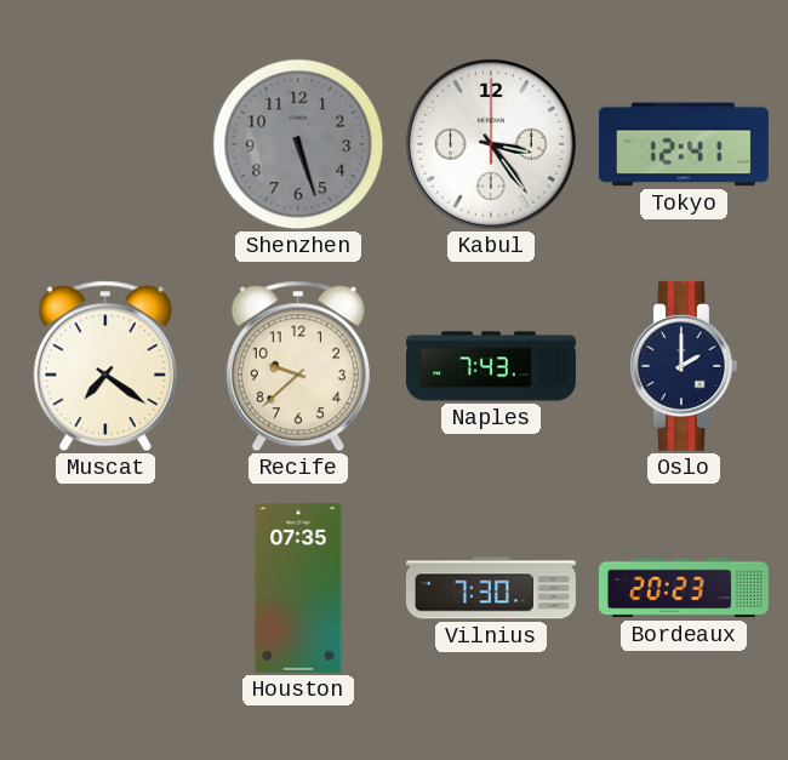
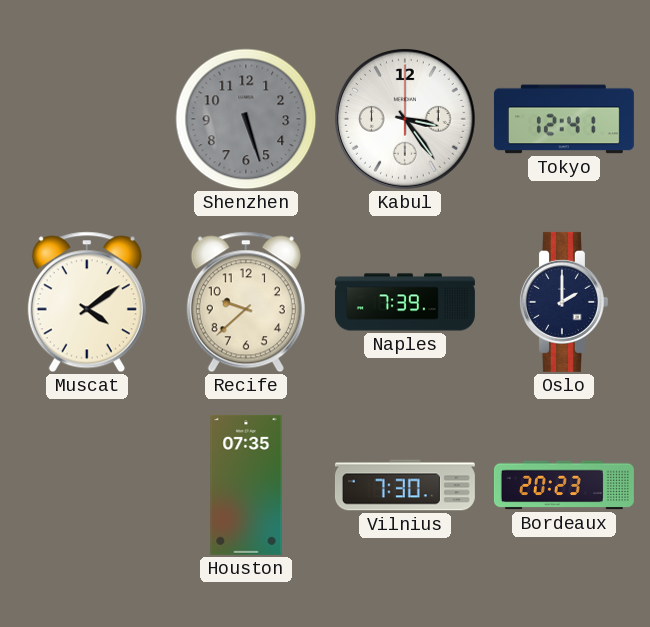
Muscat: 7:21 -> 4:09 (87, 302)
Naples: 7:43 -> 7:39 (405, 302)
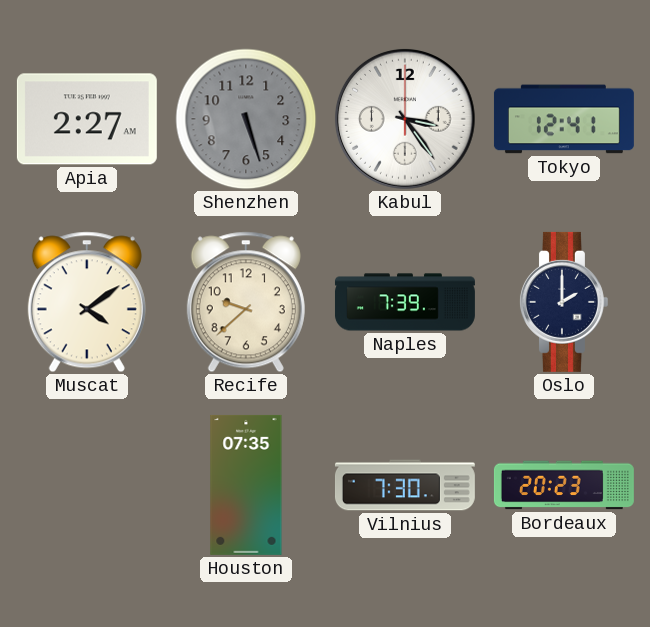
Apia: none -> 2:27 (87, 119)
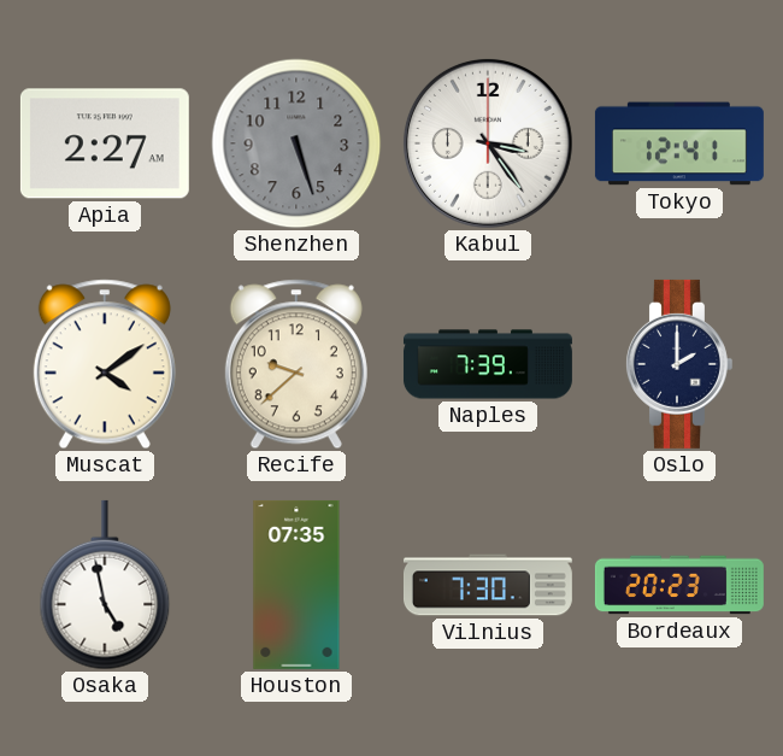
Osaka: none -> 4:58 (105, 585)
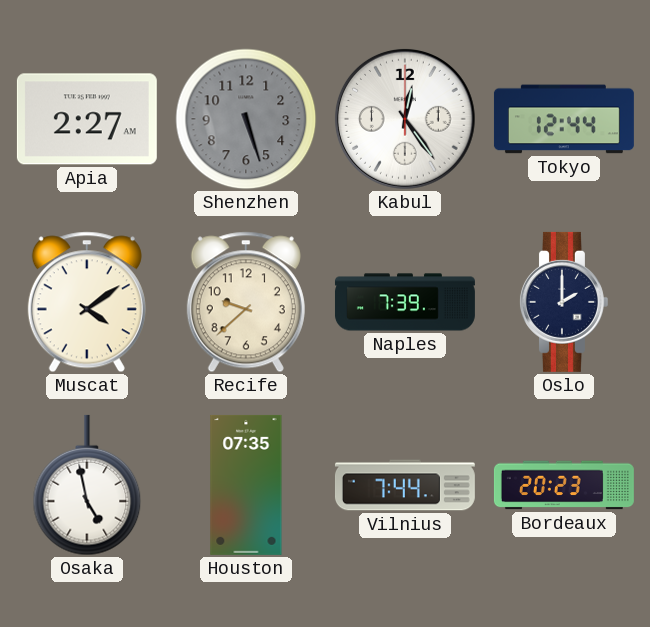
Kabul: 3:24 -> 12:24 (405, 119)
Tokyo: 12:41 -> 12:44 (564, 119)
Vilnius: 7:30 -> 7:44 (405, 485)
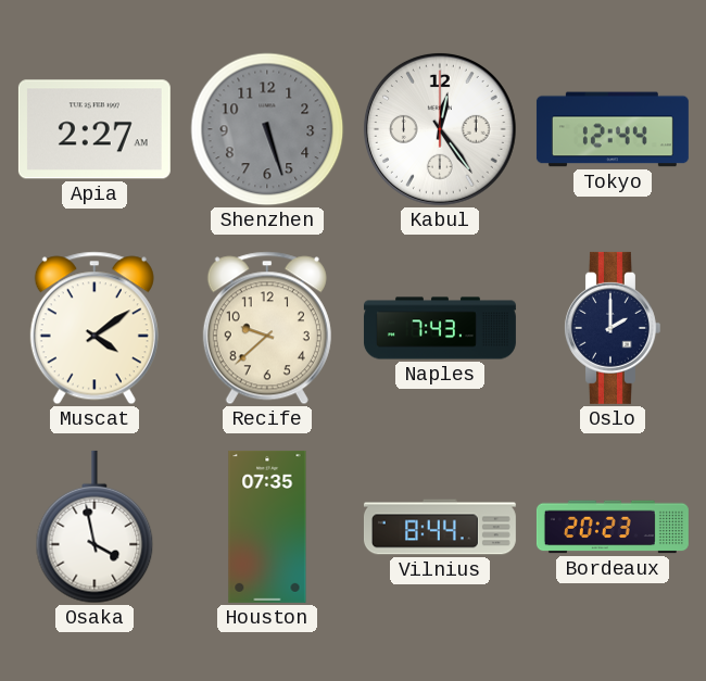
Naples: 7:39 -> 7:43 (440, 328)
Osaka: 4:58 -> 3:58 (94, 527)
Vilnius: 7:44 -> 8:44 (440, 527)
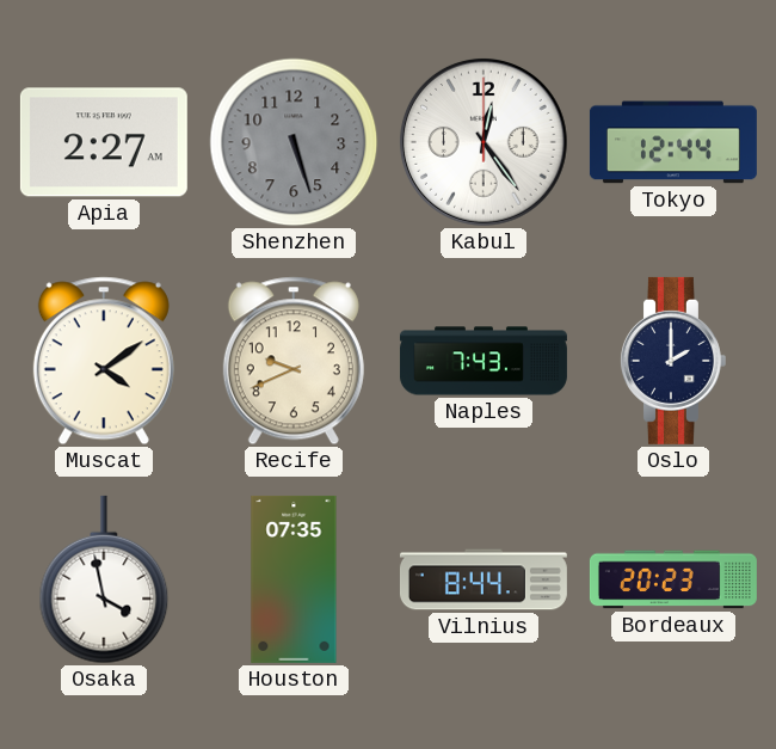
Recife: 9:38 -> 9:41 (294, 361)
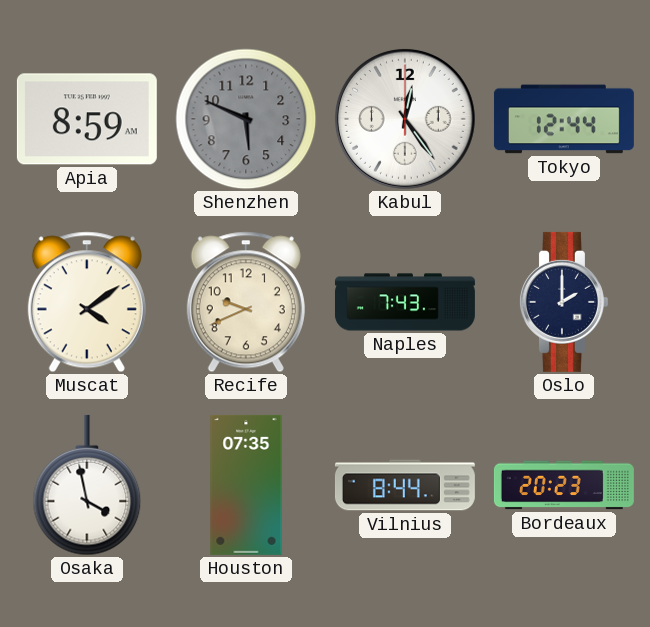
Apia: 2:27 -> 8:59 (87, 119)
Shenzhen: 5:27 -> 5:49 (246, 119)
